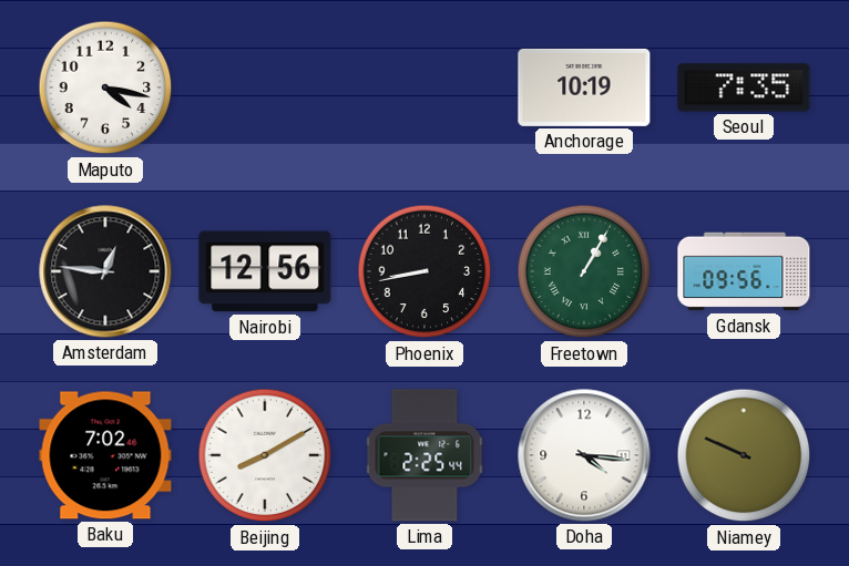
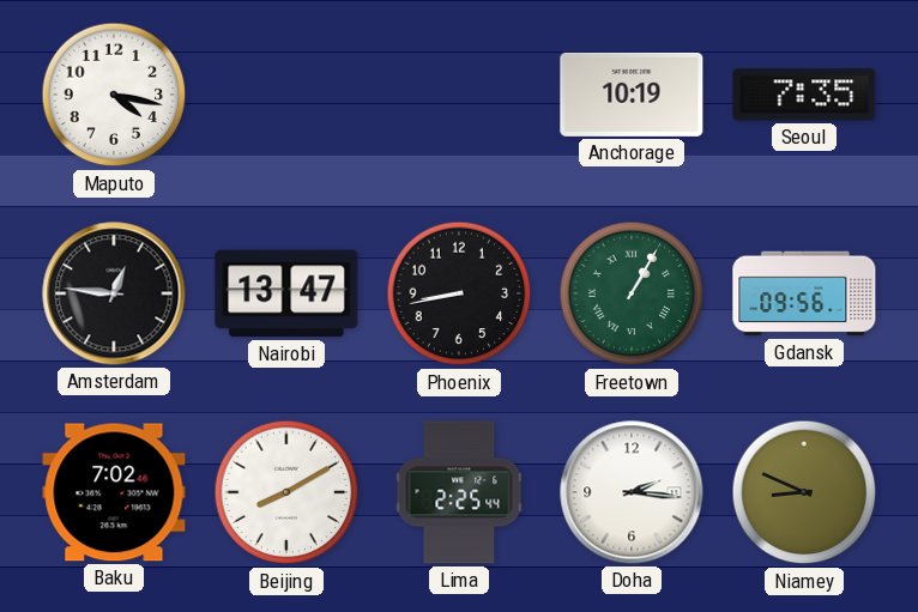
Nairobi: 12:56 -> 13:47 (286, 293)
Doha: 4:16 -> 2:16 (632, 492)
Niamey: 9:49 -> 8:49 (804, 492)
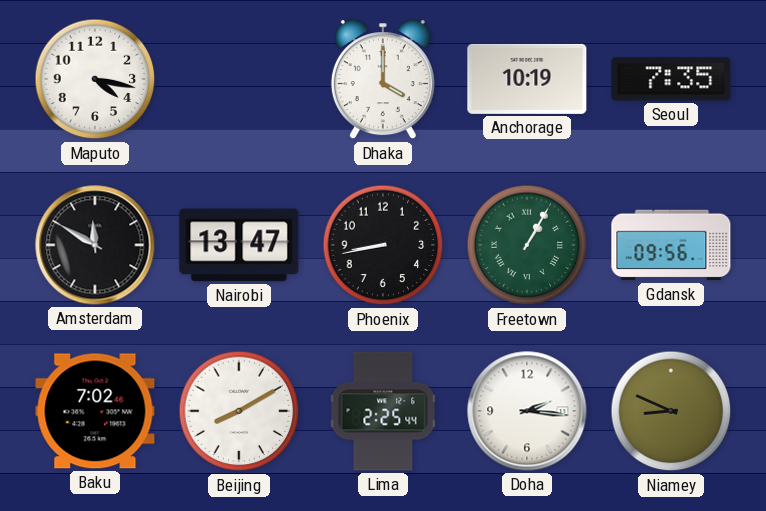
Dhaka: none -> 4:00 (383, 80)
Amsterdam: 12:46 -> 11:50 (95, 245)
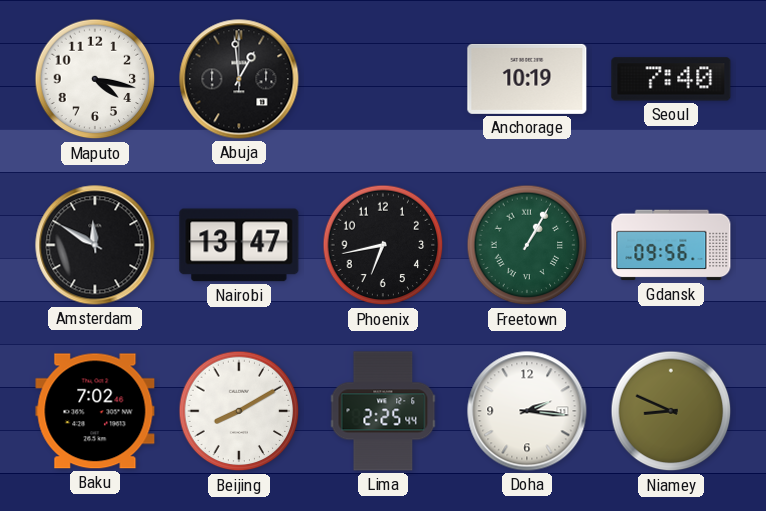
Abuja: none -> 12:59 (239, 79)
Dhaka: 4:00 -> none (383, 80)
Seoul: 7:35 -> 7:40 (671, 79)
Phoenix: 8:43 -> 6:43 (383, 245)
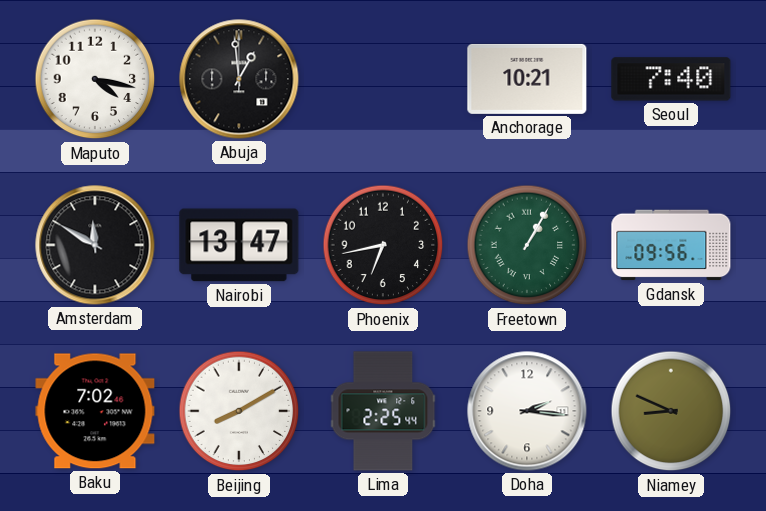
Anchorage: 10:19 -> 10:21 (527, 79)
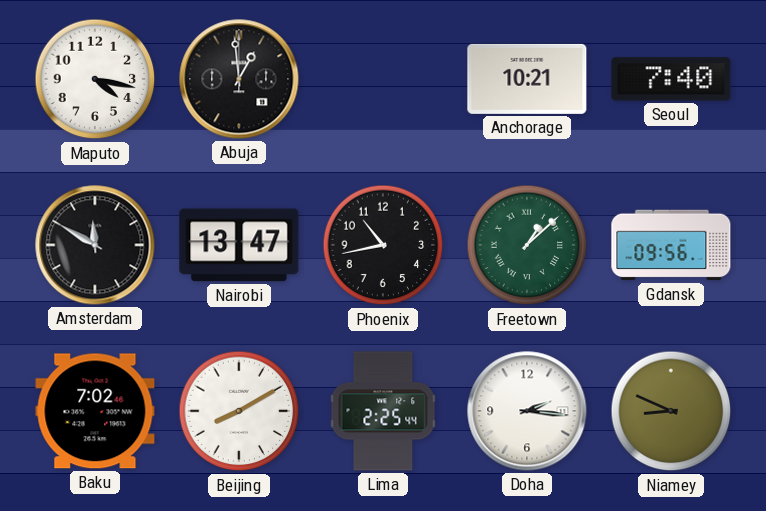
Phoenix: 6:43 -> 10:43 (383, 245)
Freetown: 1:05 -> 1:08 (527, 245)
